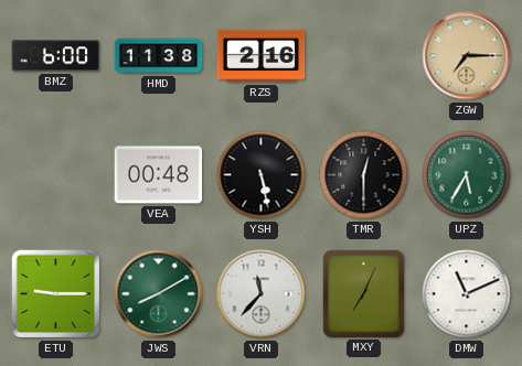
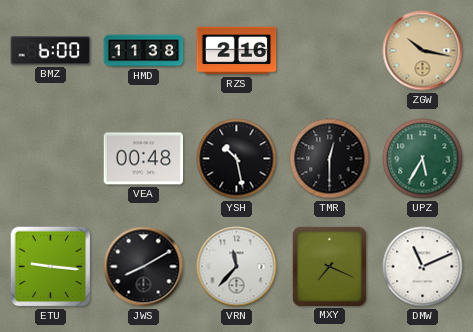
ZGW: 7:15 -> 10:17 (423, 51)
YSH: 5:28 -> 10:28 (237, 159)
ETU: 9:15 -> 9:16 (51, 267)
JWS dial: green -> black (144, 267)
MXY: 7:04 -> 7:19 (329, 266)
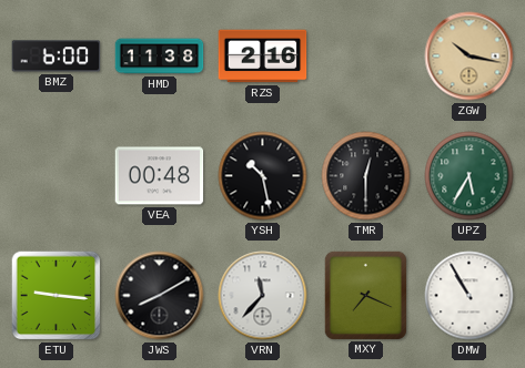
DMW: 11:11 -> 10:55 (470, 296)
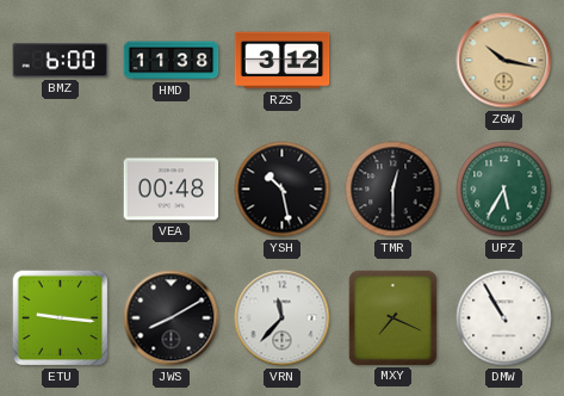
RZS: 2:16 -> 3:12 (283, 61)
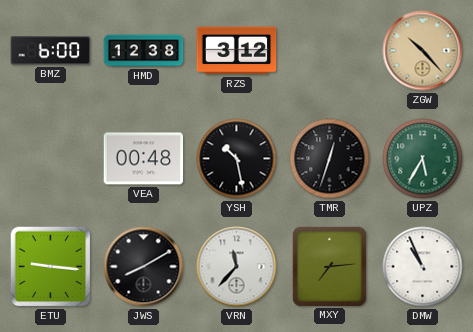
HMD: 11:38 -> 12:38 (144, 51)
ZGW: 10:17 -> 10:23 (423, 51)
TMR: 12:30 -> 12:33 (330, 159)
MXY: 7:19 -> 7:14 (329, 266)
DMW: 10:55 -> 10:56 (423, 267)
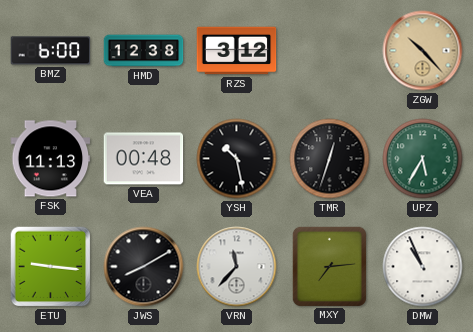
FSK: none -> 11:13 (51, 159)
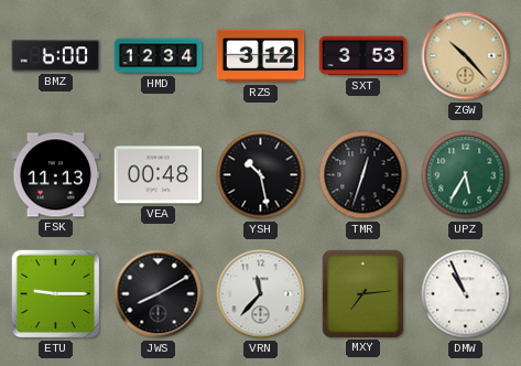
HMD: 12:38 -> 12:34 (159, 56)
SXT: none -> 3:53 (363, 56)
ETU: 9:16 -> 9:15 (56, 294)
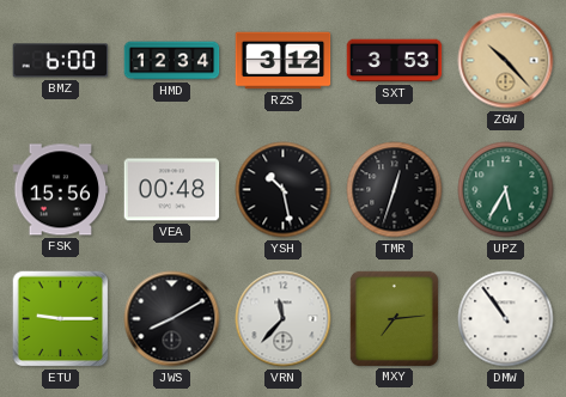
FSK: 11:13 -> 15:56 (61, 190)
DMW: 10:56 -> 10:54 (506, 319)
